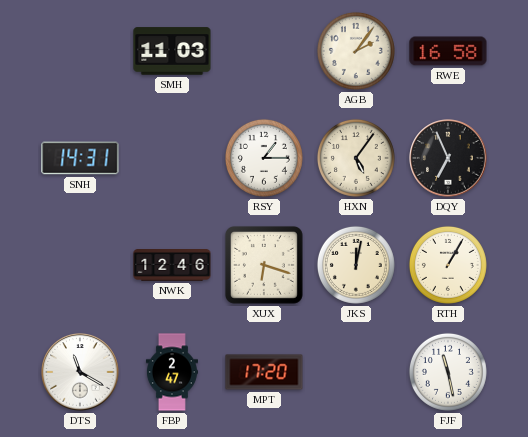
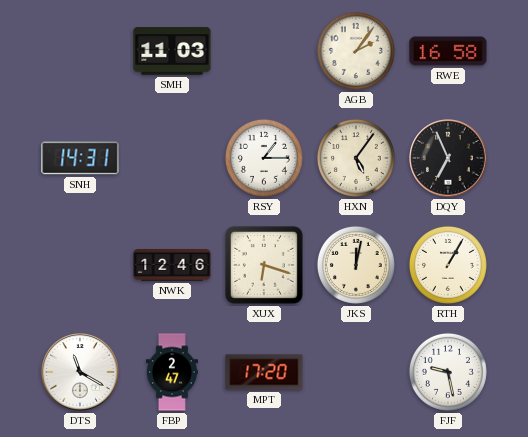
FJF: 11:28 -> 9:28 (448, 372)
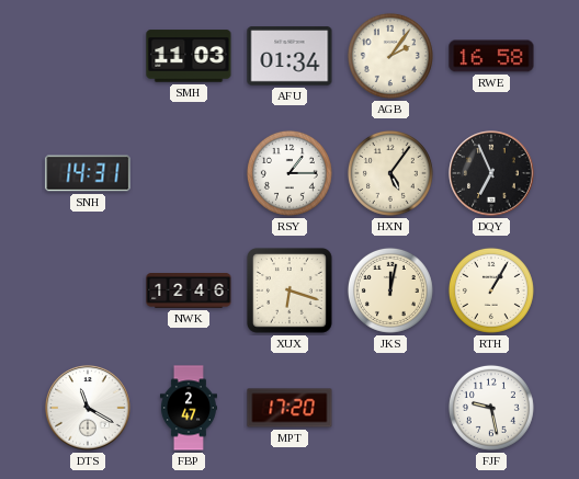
AFU: none -> 01:34 (289, 56)
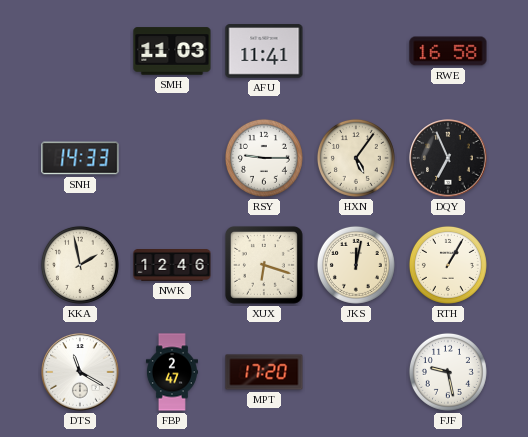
AFU: 01:34 -> 11:41 (264, 51)
AGB: 2:06 -> none (390, 56)
SNH: 14:31 -> 14:33 (80, 158)
RSY: 1:15 -> 9:15 (264, 158)
KKA: none -> 1:58 (80, 265)
